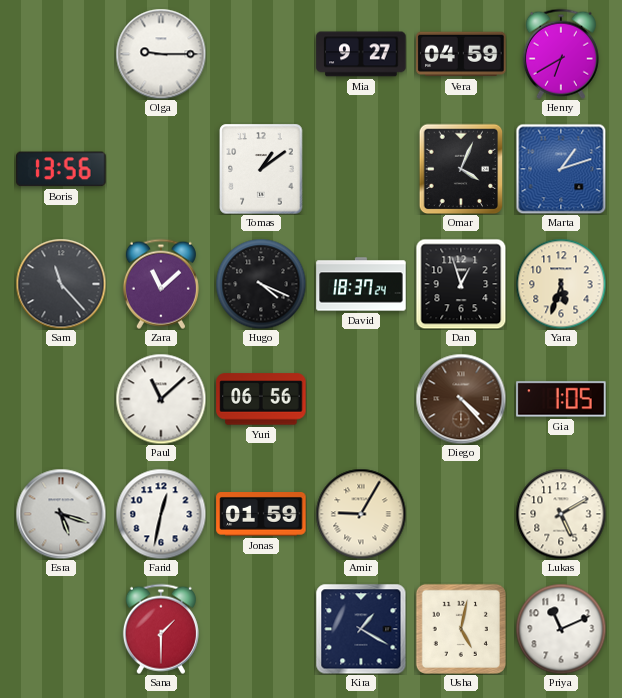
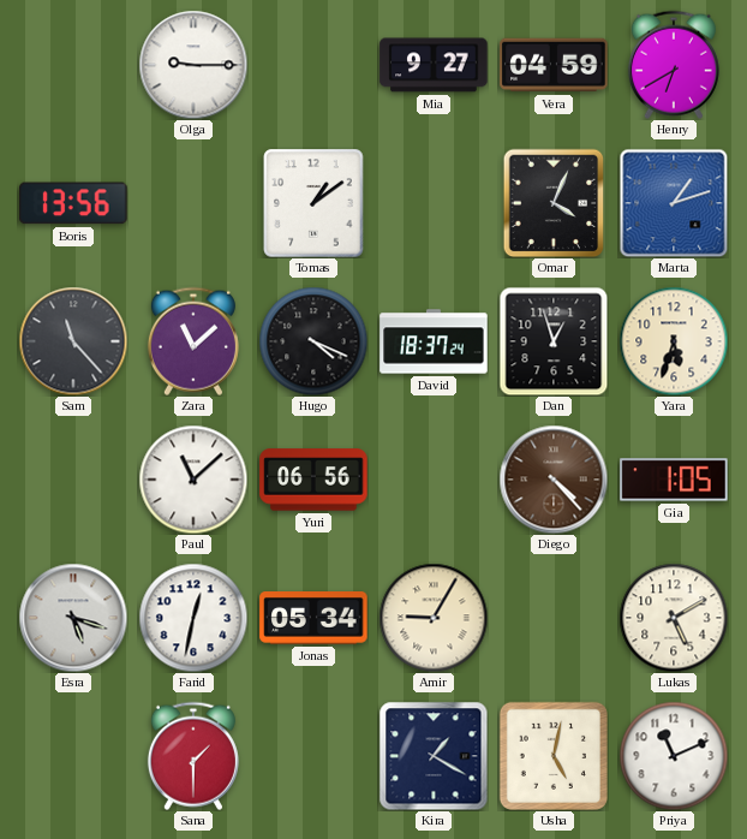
Jonas: 01:59 -> 05:34 (313, 619)
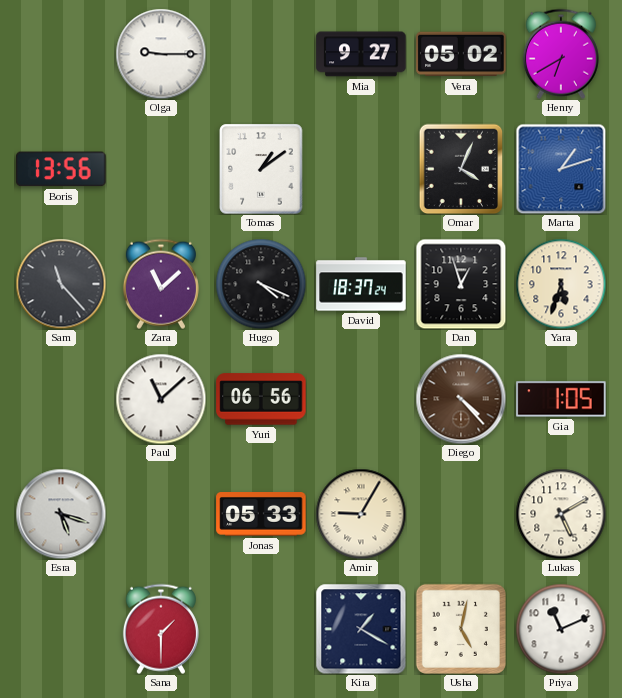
Vera: 04:59 -> 05:02 (461, 54)
Farid: 12:32 -> none (193, 618)
Jonas: 05:34 -> 05:33 (261, 515)
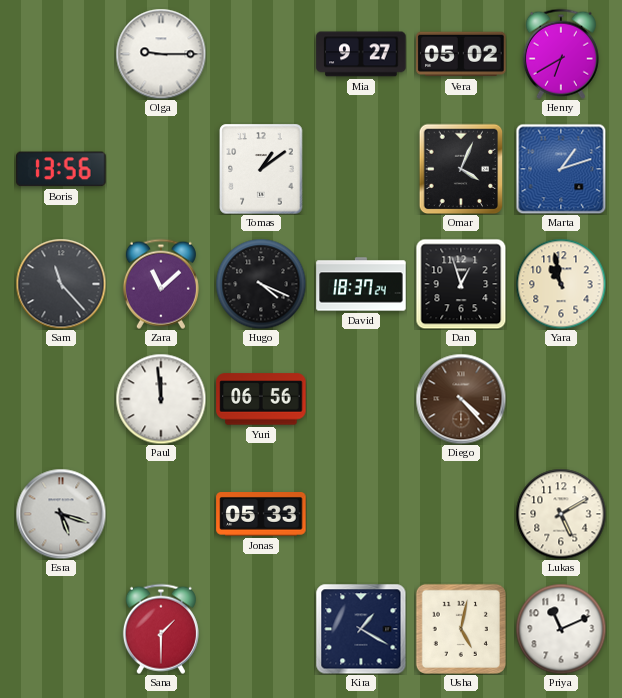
Yara: 5:33 -> 10:58 (561, 284)
Paul: 11:08 -> 11:59 (161, 399)
Gia: 1:05 -> none (561, 399)
Amir: 9:05 -> none (361, 514)
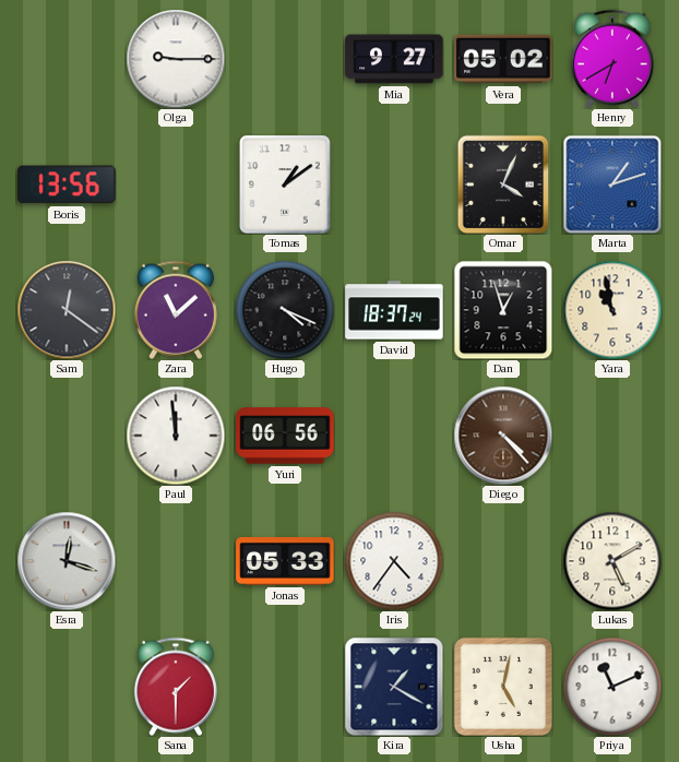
Sam: 11:23 -> 12:21 (67, 310)
Esra: 5:18 -> 12:18 (67, 561)
Iris: none -> 4:36 (394, 561)
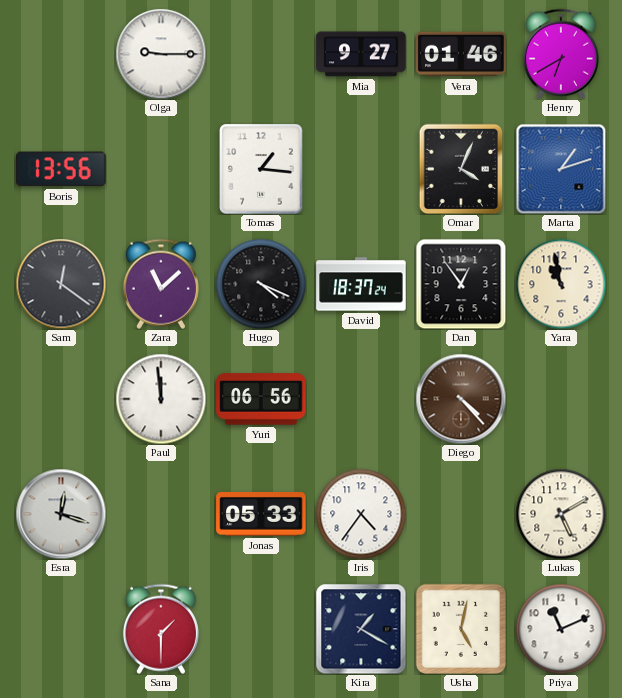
Vera: 05:02 -> 01:46 (461, 54)
Tomas: 1:09 -> 1:16 (261, 169)
Dan: 12:57 -> 12:54 (461, 284)
